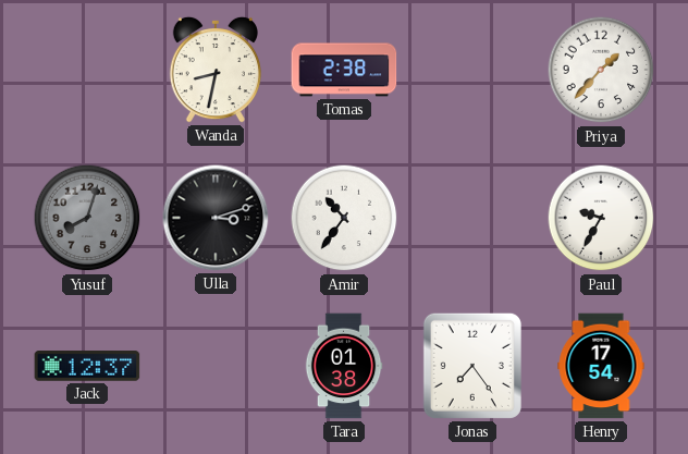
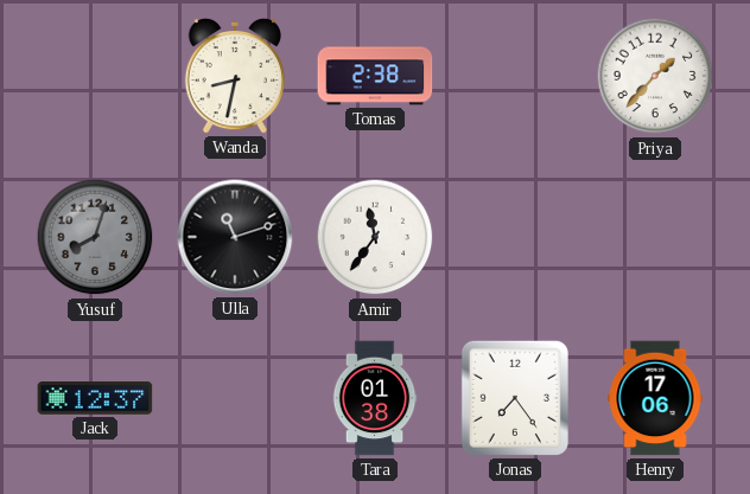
Ulla: 3:12 -> 11:12 (235, 237)
Amir: 10:36 -> 11:36 (375, 237)
Paul: 9:35 -> none (601, 218)
Henry: 17:54 -> 17:06 (655, 398)
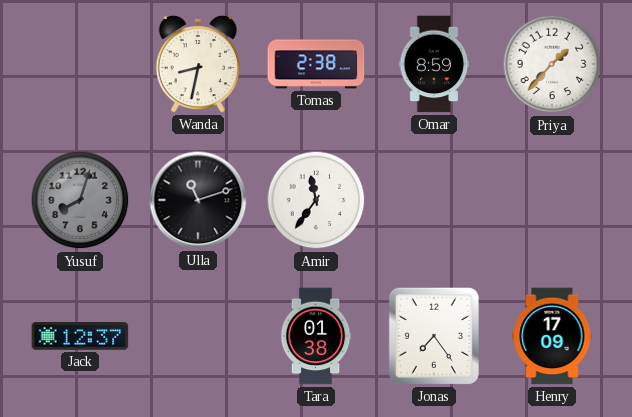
Omar: none -> 8:59 (434, 64)
Henry: 17:06 -> 17:09 (552, 336)
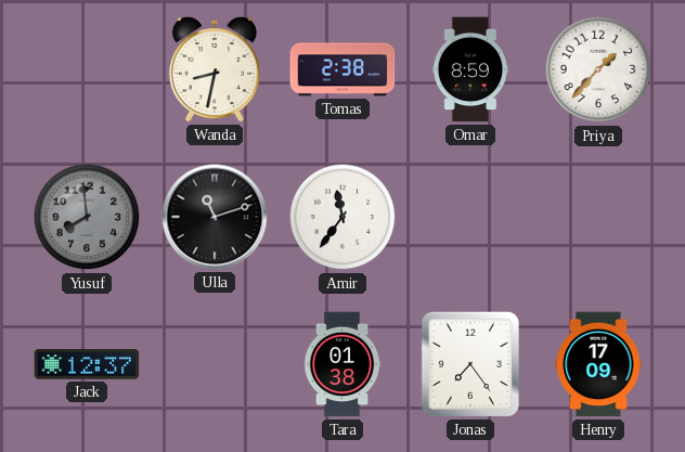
Yusuf: 8:03 -> 7:59 (87, 217)
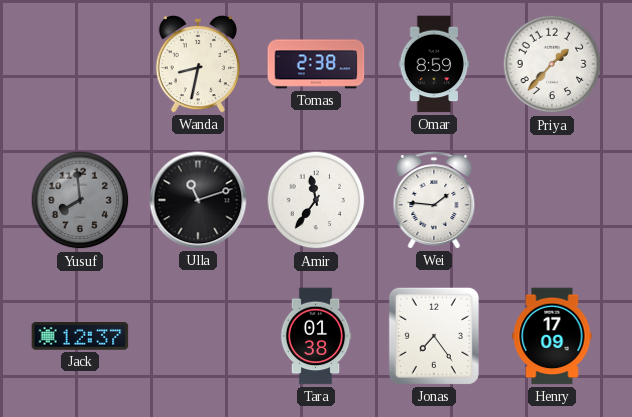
Wei: none -> 1:46 (434, 200)
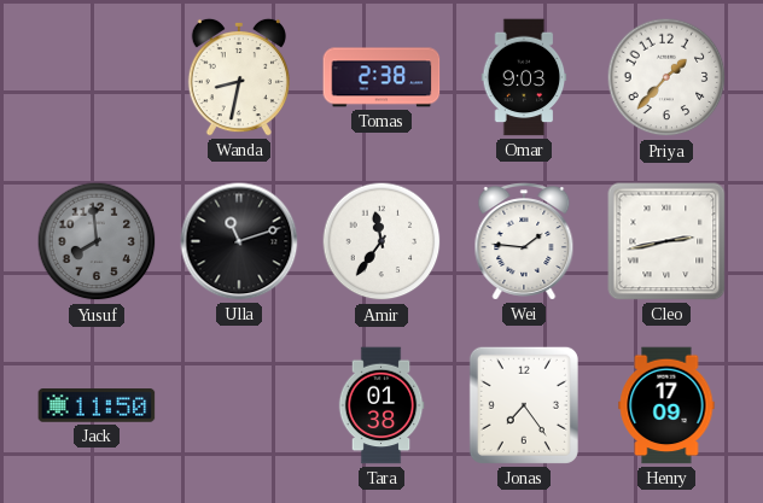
Omar: 8:59 -> 9:03 (524, 77)
Cleo: none -> 2:43 (666, 241)
Jack: 12:37 -> 11:50 (97, 405)
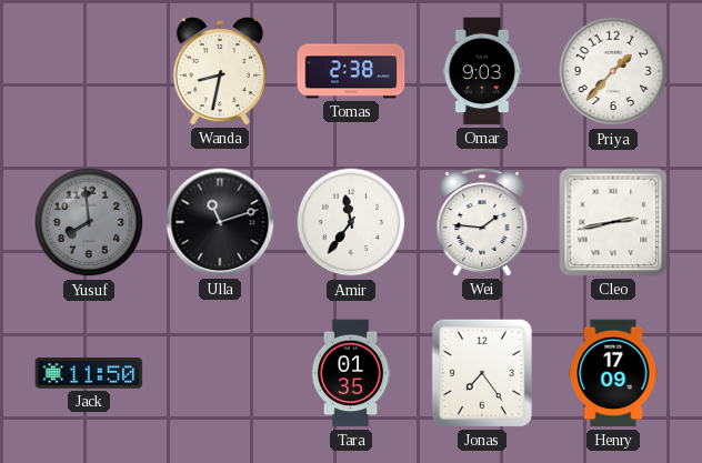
Tara: 01:38 -> 01:35 (351, 373)
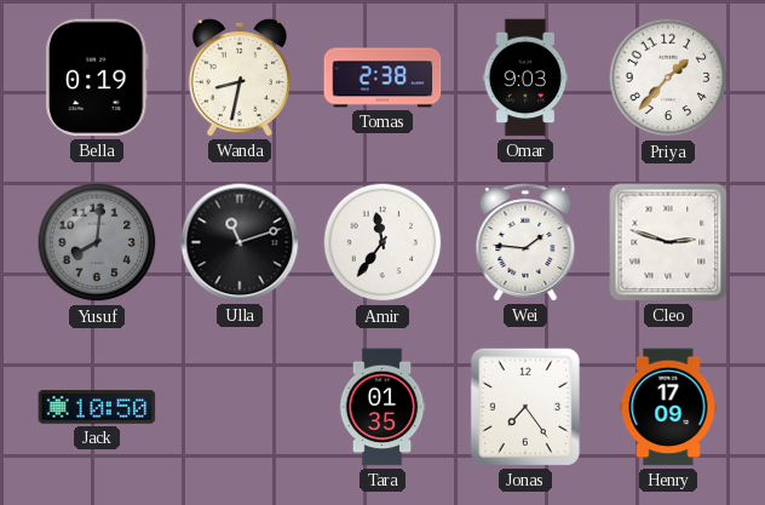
Bella: none -> 0:19 (97, 78)
Yusuf: 7:59 -> 8:01 (97, 242)
Cleo: 2:43 -> 2:48 (668, 242)
Jack: 11:50 -> 10:50 (97, 407)
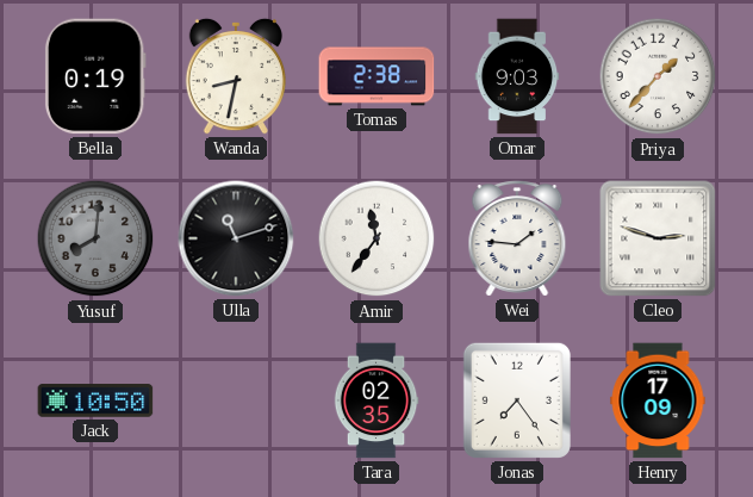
Tara: 01:35 -> 02:35 (376, 400)
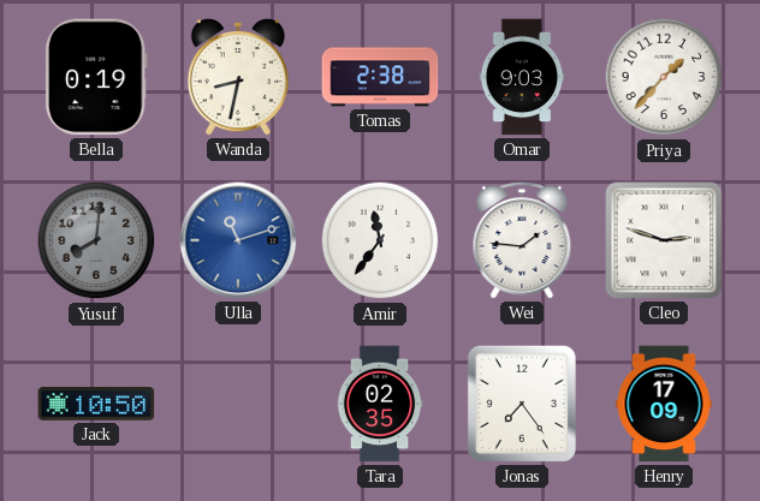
Ulla dial: black -> blue (238, 240)
